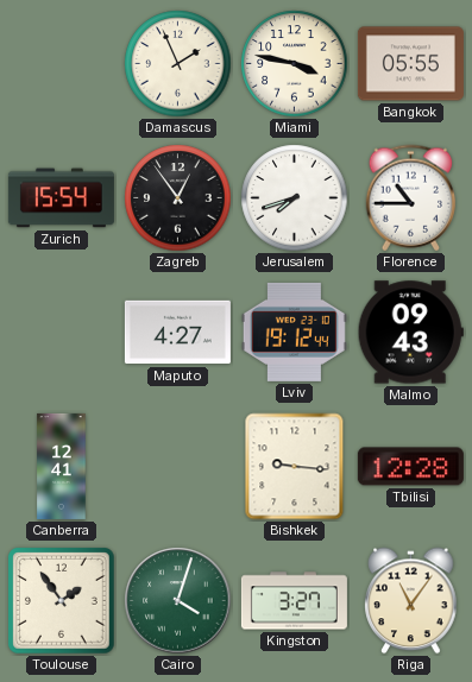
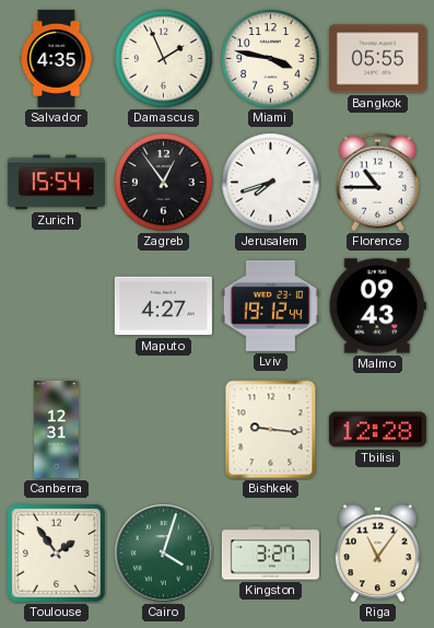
Salvador: none -> 4:35 (57, 58)
Canberra: 12:41 -> 12:31 (57, 429)
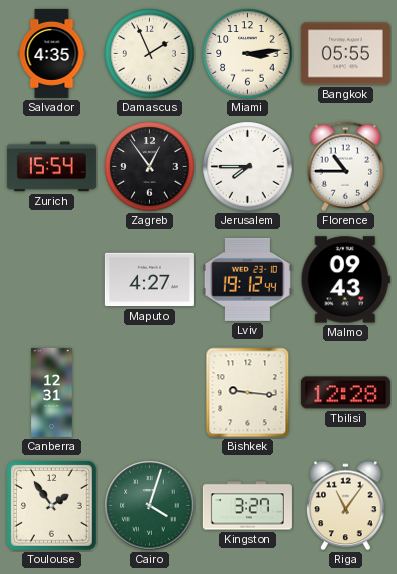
Miami: 3:47 -> 3:14 (248, 54)
Jerusalem: 7:42 -> 7:45 (248, 167)
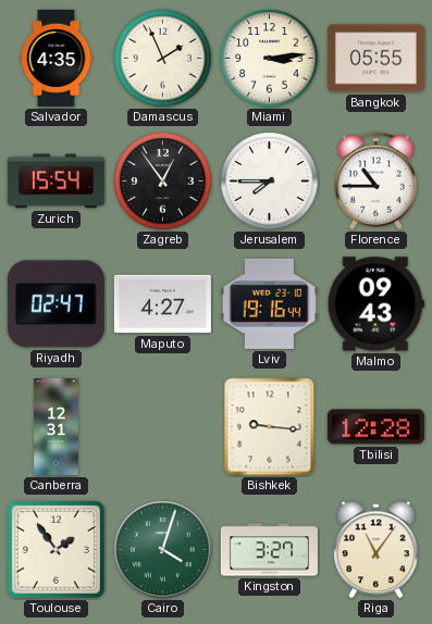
Riyadh: none -> 02:47 (55, 304)
Lviv: 19:12 -> 19:16 (269, 303)
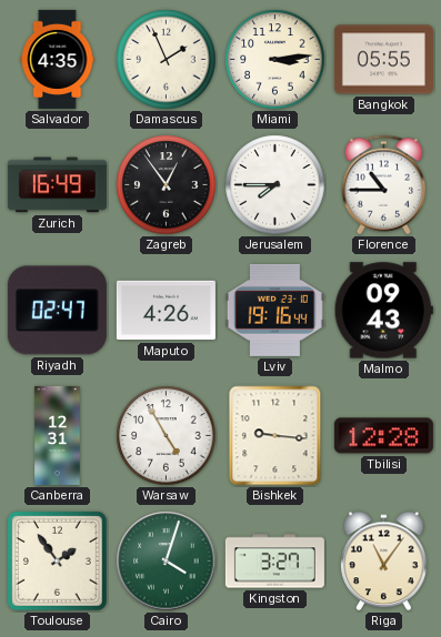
Zurich: 15:54 -> 16:49 (57, 185)
Maputo: 4:27 -> 4:26 (166, 311)
Warsaw: none -> 4:55 (167, 436)
